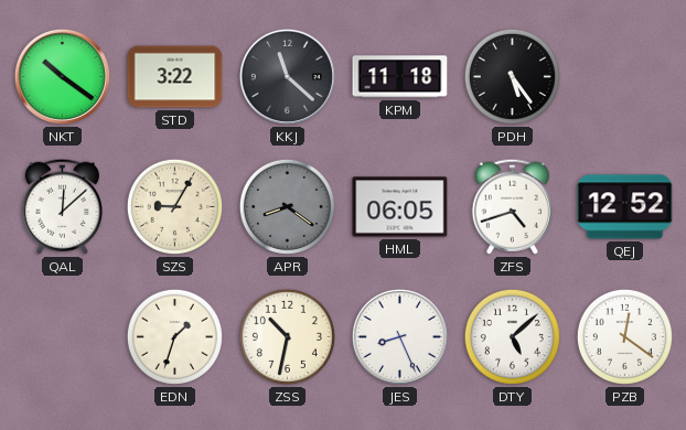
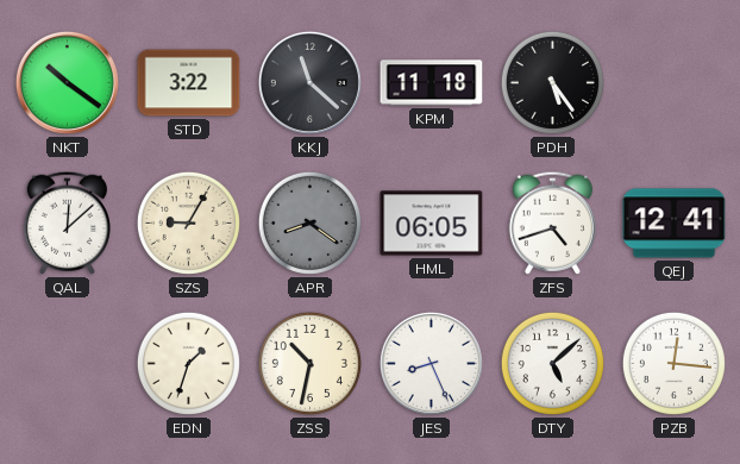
QEJ: 12:52 -> 12:41 (675, 224)
PZB: 12:21 -> 12:16 (673, 363)
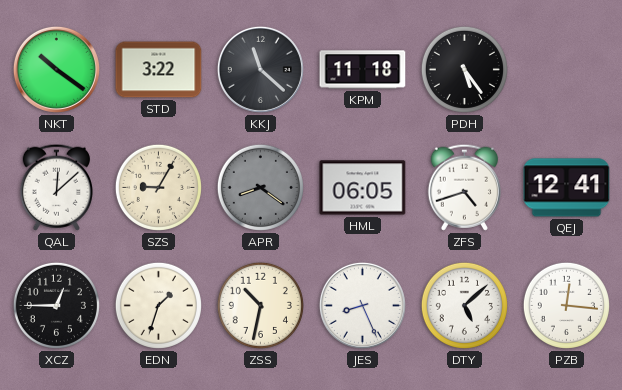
XCZ: none -> 12:45 (56, 305)
